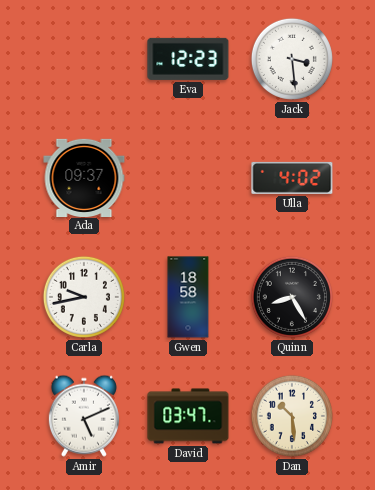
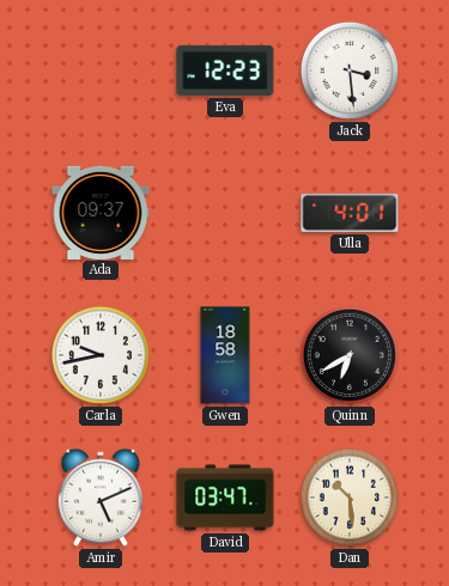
Ulla: 4:02 -> 4:01 (350, 213)
Quinn: 8:25 -> 6:40 (350, 355)
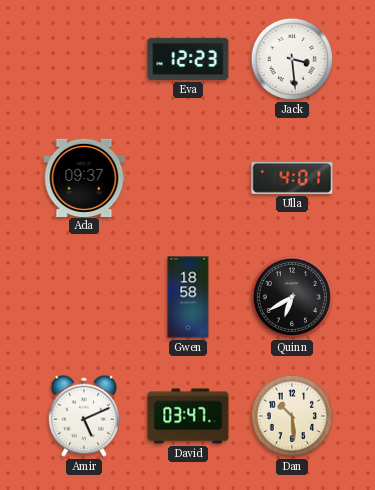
Carla: 9:43 -> none (101, 355)
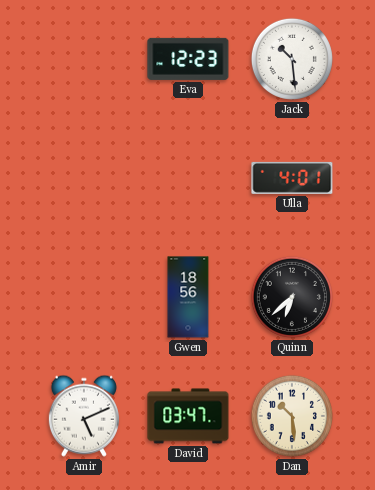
Jack: 3:29 -> 10:29 (292, 59)
Ada: 09:37 -> none (84, 177)
Gwen: 18:58 -> 18:56 (188, 297)
Quinn: 6:40 -> 6:38 (292, 297)
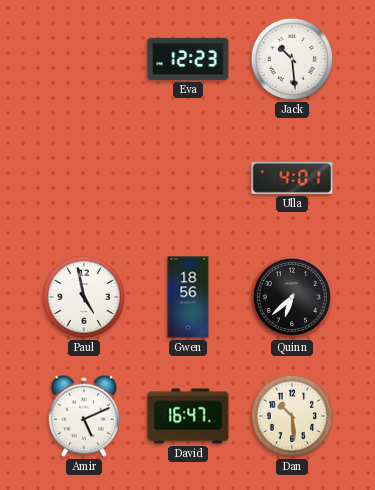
Paul: none -> 4:58 (84, 297)
David: 03:47 -> 16:47 (188, 416)
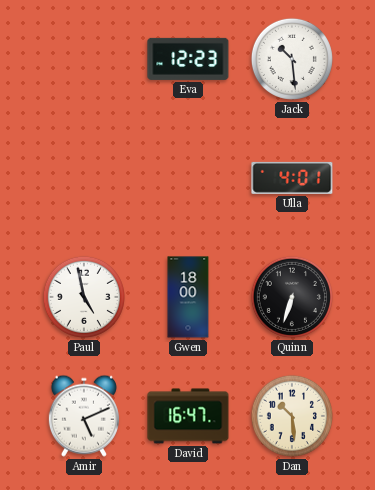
Gwen: 18:56 -> 18:00 (188, 297)
Quinn: 6:38 -> 6:33 (292, 297)
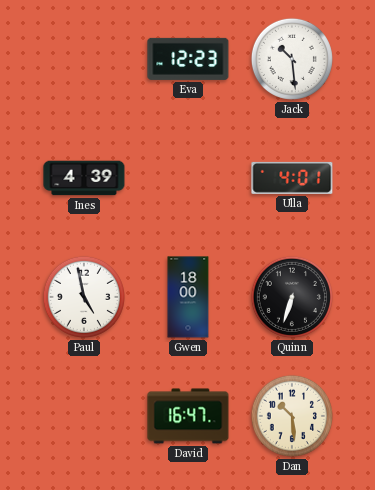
Ines: none -> 4:39 (84, 178)
Amir: 5:11 -> none (84, 416)
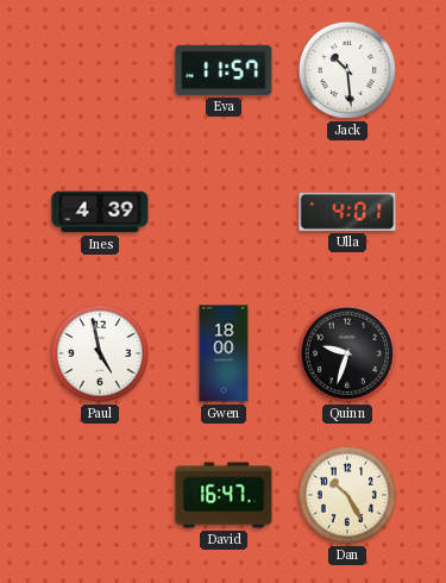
Eva: 12:23 -> 11:57 (224, 70)
Quinn: 6:33 -> 9:33 (347, 353)
Dan: 10:29 -> 10:25 (347, 495)
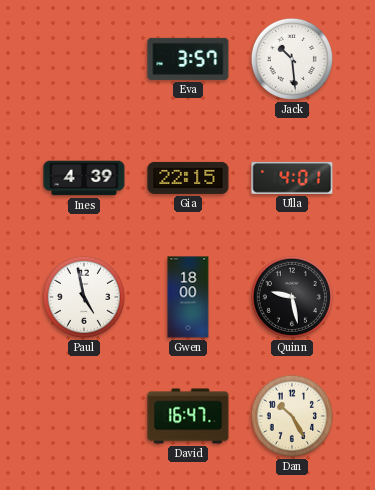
Eva: 11:57 -> 3:57 (188, 59)
Gia: none -> 22:15 (188, 178)
Quinn: 9:33 -> 9:28 (292, 297)
